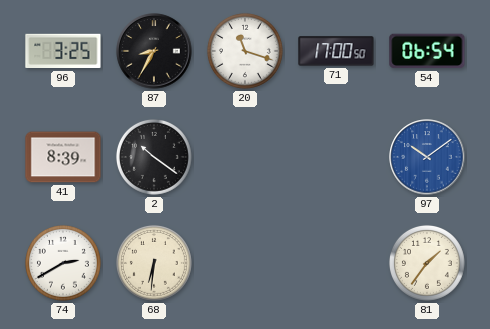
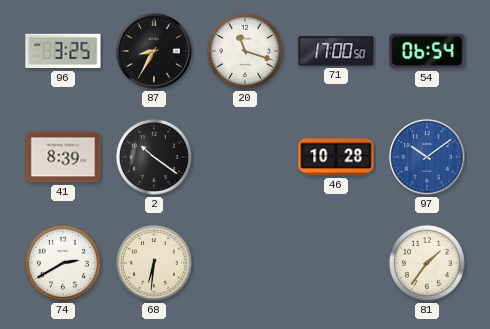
46: none -> 10:28 (336, 157)
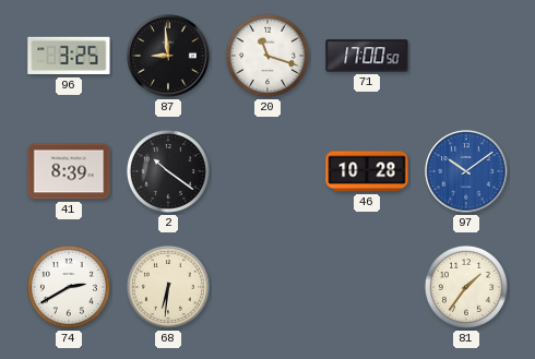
87: 8:35 -> 8:59 (168, 56)
54: 06:54 -> none (427, 51)
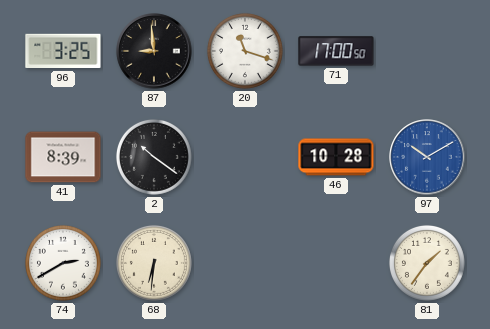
97: 10:09 -> 10:10 (427, 157)
